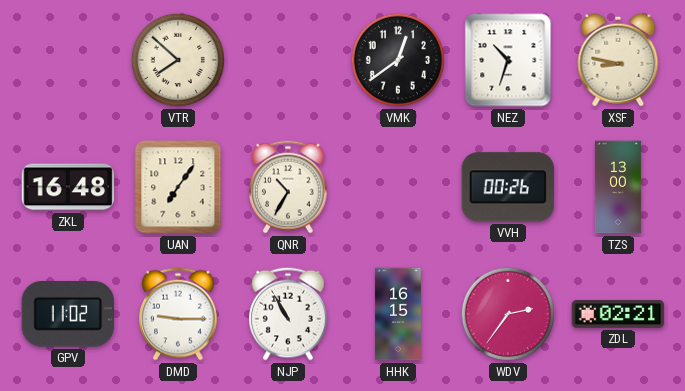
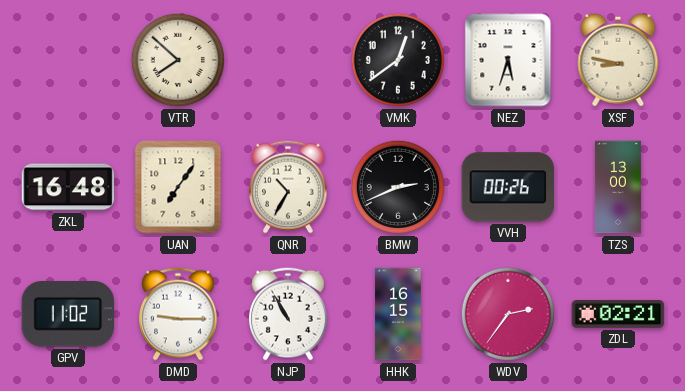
NEZ: 10:33 -> 5:33 (508, 60)
BMW: none -> 2:41 (398, 187)
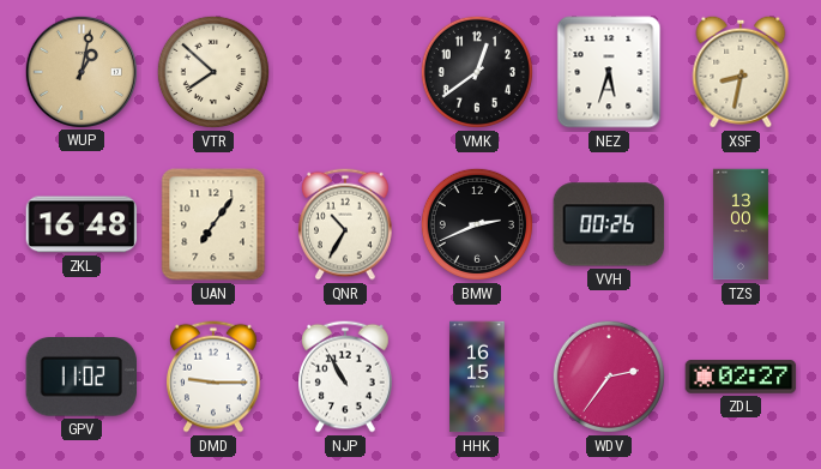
WUP: none -> 1:02 (80, 71)
XSF: 8:47 -> 8:32 (741, 72)
ZDL: 02:21 -> 02:27 (741, 377)
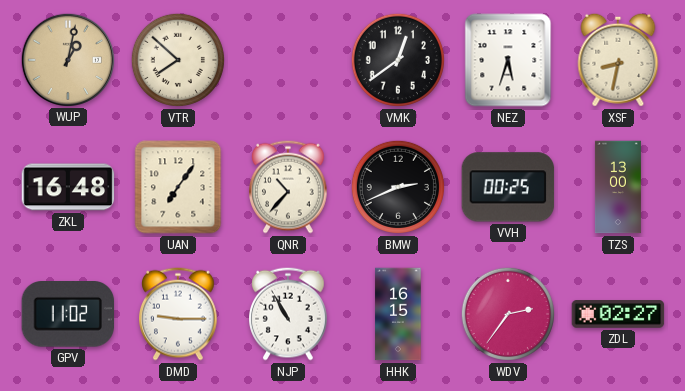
QNR: 10:35 -> 10:37 (289, 187)
VVH: 00:26 -> 00:25 (508, 187)
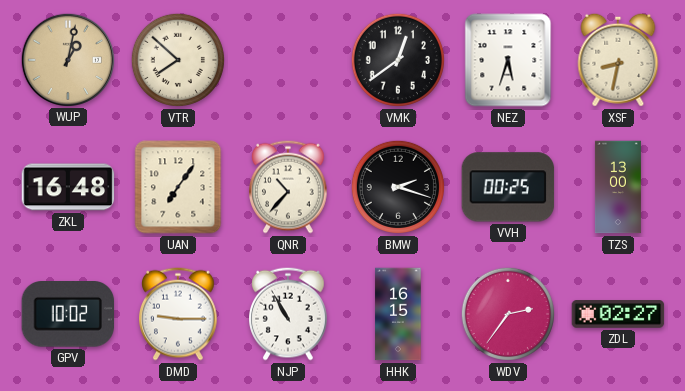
BMW: 2:41 -> 2:18 (398, 187)
GPV: 11:02 -> 10:02 (67, 315)
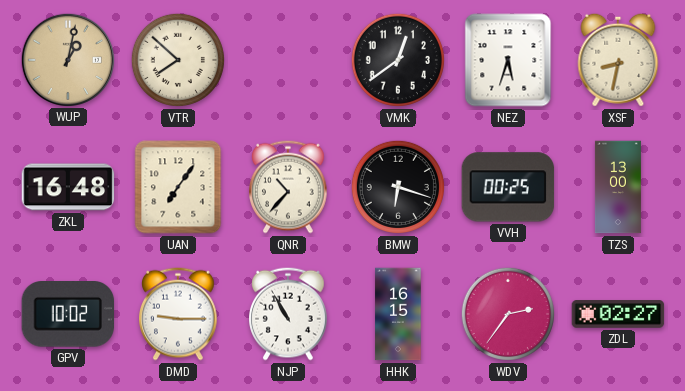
BMW: 2:18 -> 6:18 (398, 187)
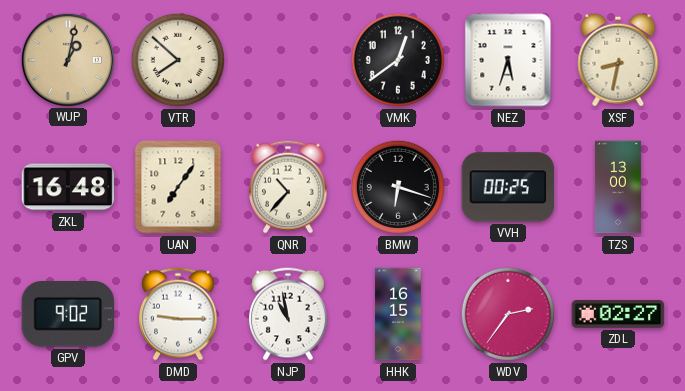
GPV: 10:02 -> 9:02 (67, 315)
NJP: 10:55 -> 10:58 (289, 314)
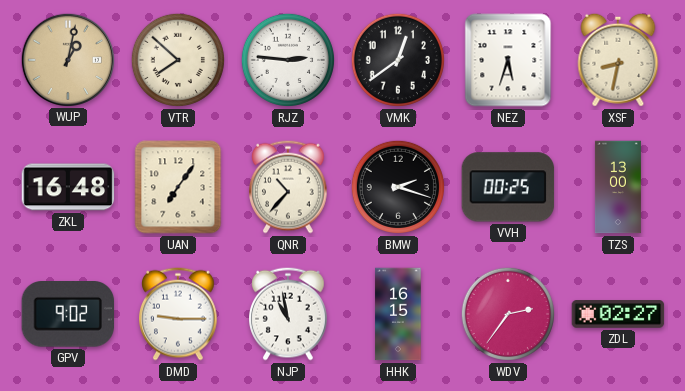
RJZ: none -> 2:46 (288, 60)
BMW: 6:18 -> 2:18 (398, 187)
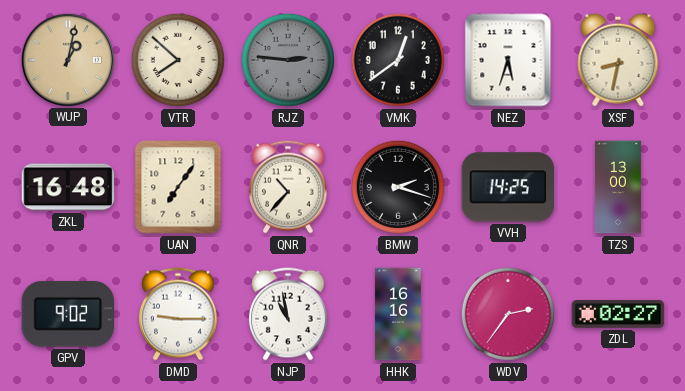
RJZ dial: white -> grey (288, 60)
VVH: 00:25 -> 14:25 (508, 187)
HHK: 16:15 -> 16:16 (398, 314)
